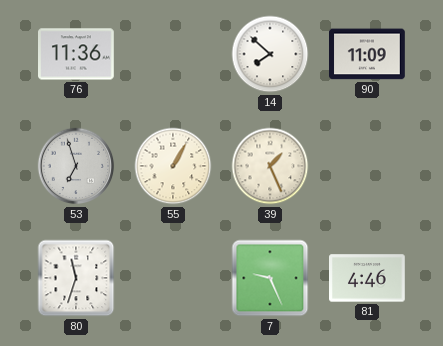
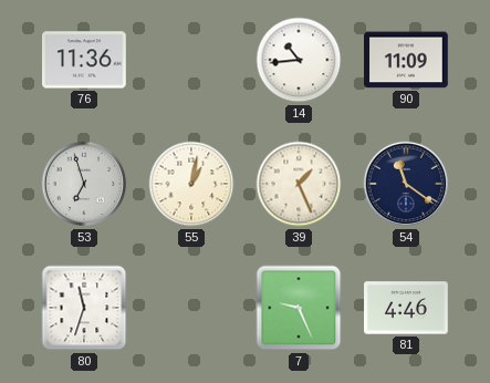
14: 7:52 -> 10:44 (299, 60)
55: 1:05 -> 1:02 (191, 184)
54: none -> 11:21 (406, 184)
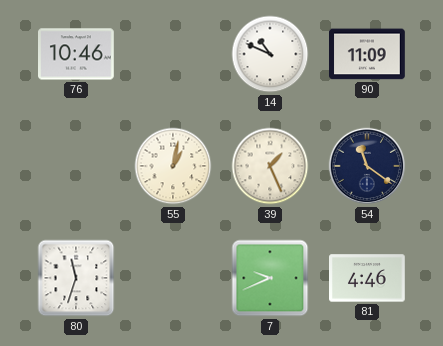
76: 11:36 -> 10:46 (77, 54)
14: 10:44 -> 10:49 (270, 54)
53: 6:57 -> none (84, 184)
7: 9:26 -> 9:41 (270, 278)
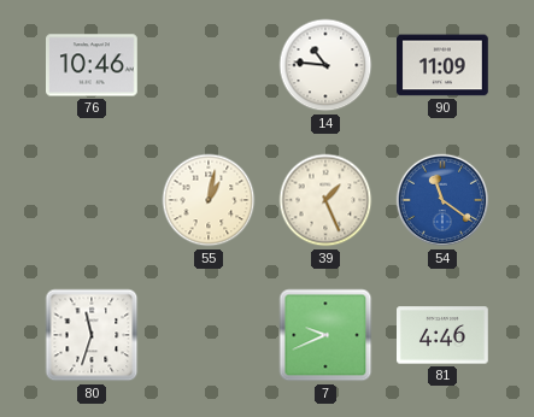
14: 10:49 -> 10:46 (325, 65)
54 dial: navy -> blue (442, 200)
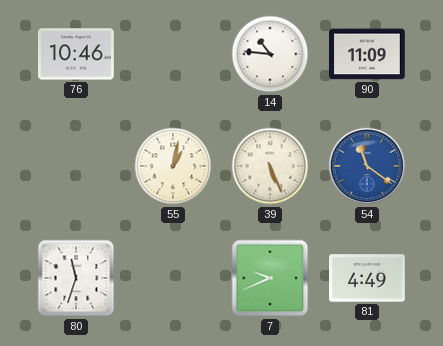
39: 1:26 -> 5:26 (270, 166)
81: 4:46 -> 4:49 (368, 278)
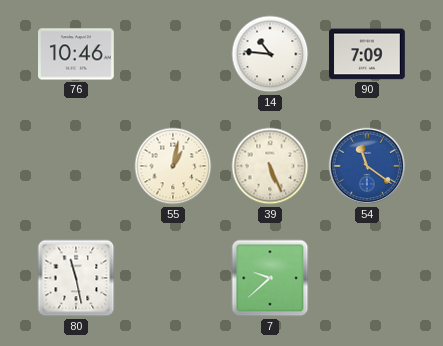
90: 11:09 -> 7:09 (368, 54)
80: 11:33 -> 11:28 (76, 278)
7: 9:41 -> 9:38 (270, 278)
81: 4:49 -> none (368, 278)
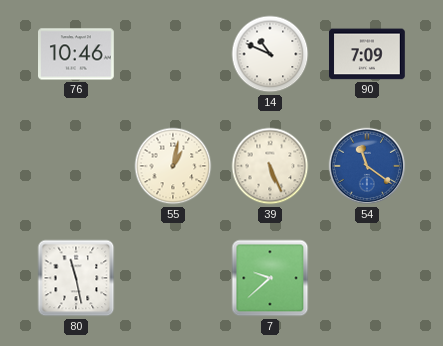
14: 10:46 -> 10:49 (270, 54)
